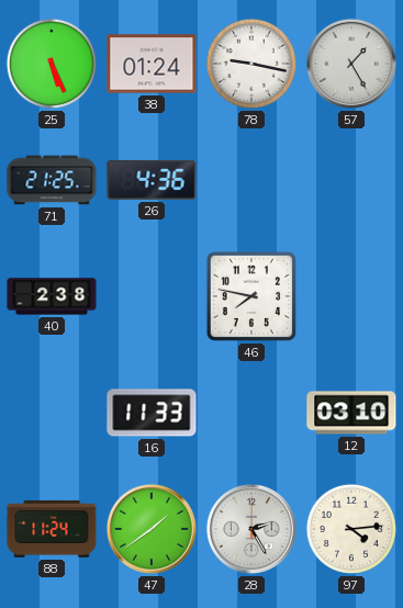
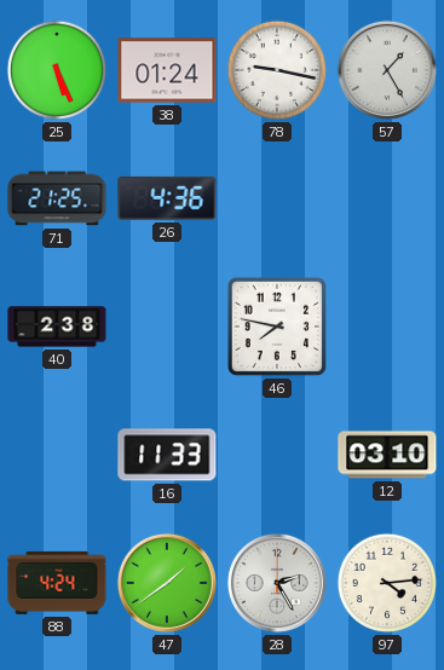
88: 11:24 -> 4:24 (57, 583)
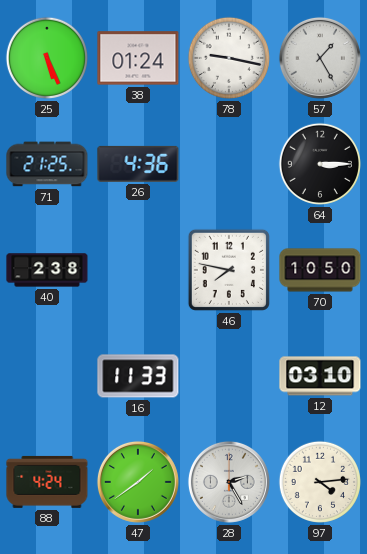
64: none -> 3:15 (320, 164)
70: none -> 10:50 (320, 270)
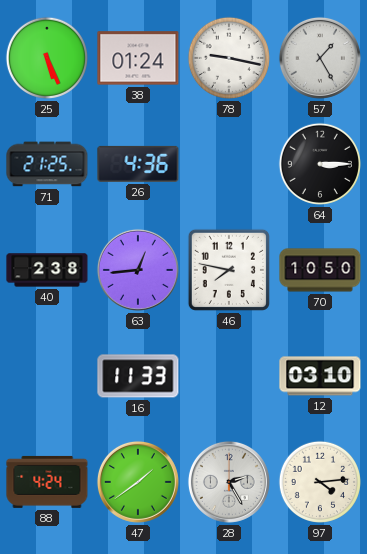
63: none -> 12:44 (138, 270)
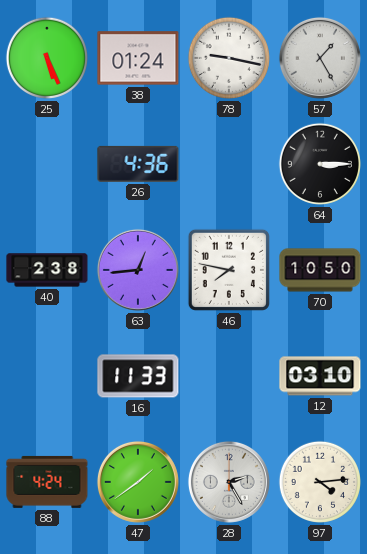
71: 21:25 -> none (47, 164)
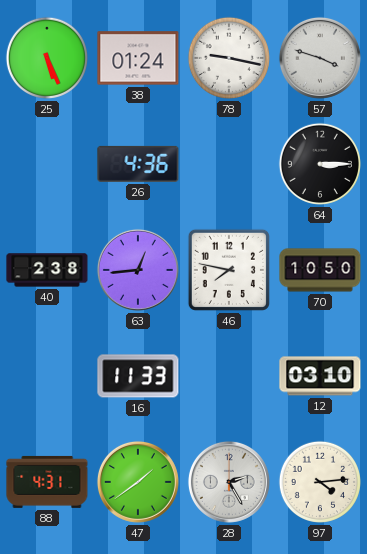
57: 1:25 -> 3:48 (320, 58)
88: 4:24 -> 4:31 (47, 482)
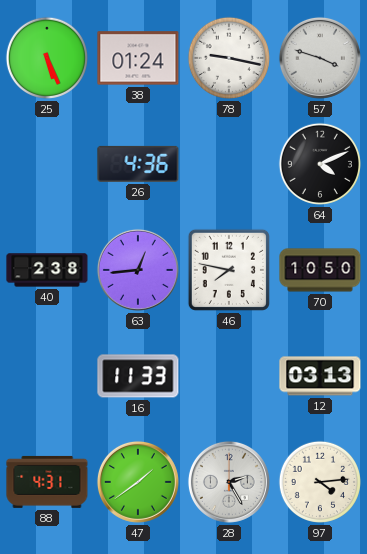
64: 3:15 -> 4:11 (320, 164)
12: 03:10 -> 03:13 (320, 376)
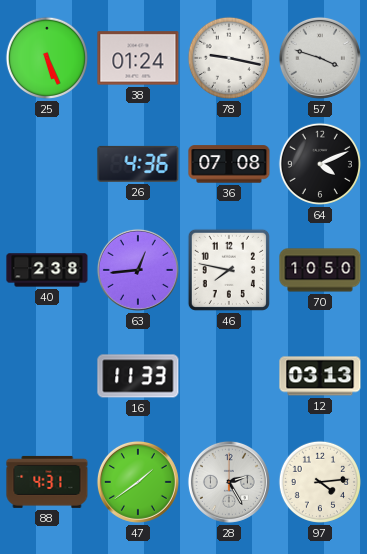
36: none -> 07:08 (229, 164)
